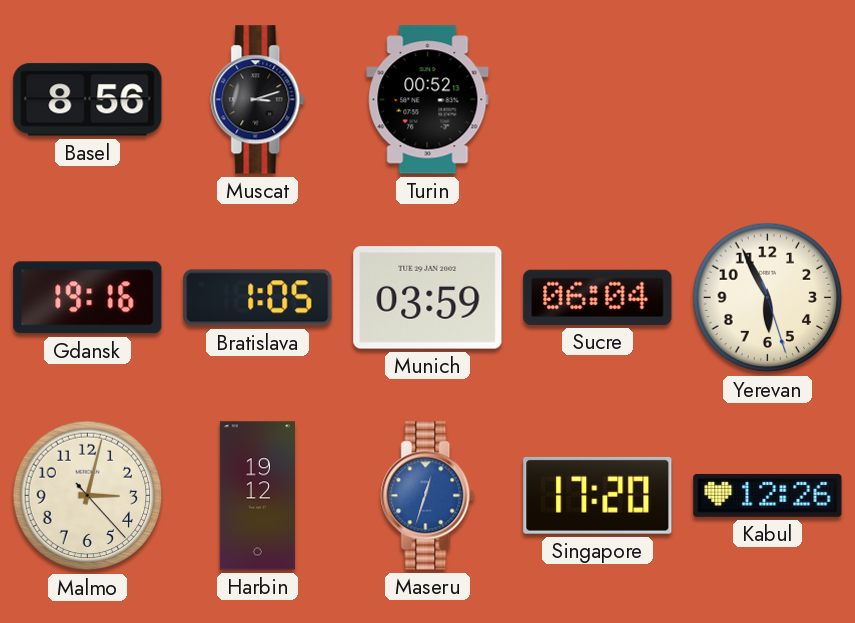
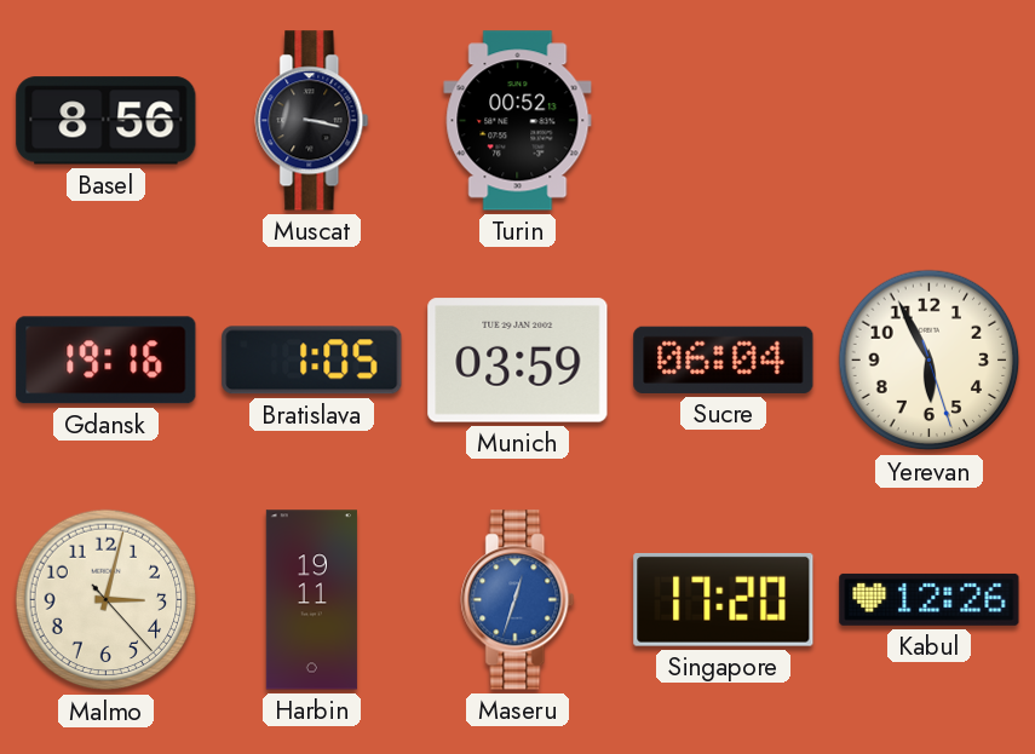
Muscat: 3:12 -> 3:17 (312, 121)
Harbin: 19:12 -> 19:11 (311, 600)
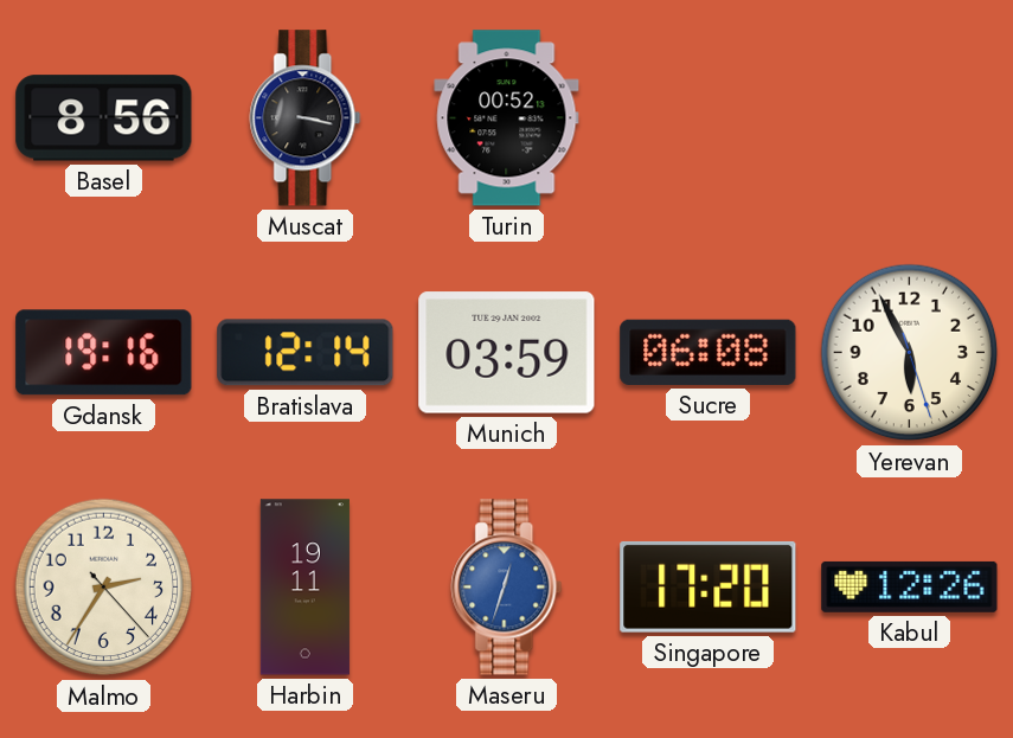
Bratislava: 1:05 -> 12:14 (306, 353)
Sucre: 06:04 -> 06:08 (709, 352)
Malmo: 3:02 -> 2:35 (104, 588)
